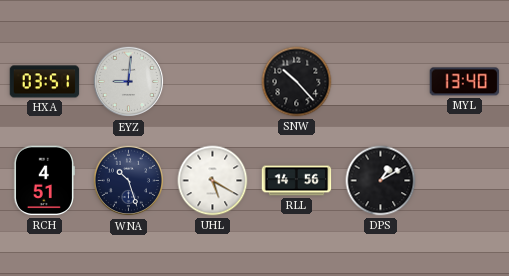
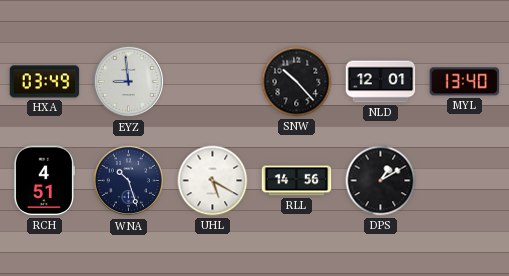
HXA: 03:51 -> 03:49 (45, 82)
EYZ: 9:01 -> 8:59 (129, 82)
NLD: none -> 12:01 (381, 82)
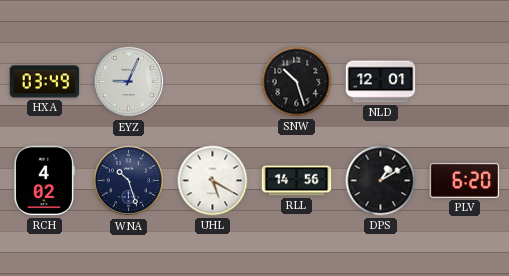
EYZ: 8:59 -> 9:04 (129, 82)
SNW: 10:23 -> 10:27 (297, 82)
MYL: 13:40 -> none (465, 82)
RCH: 4:51 -> 4:02 (44, 181)
PLV: none -> 6:20 (465, 180)
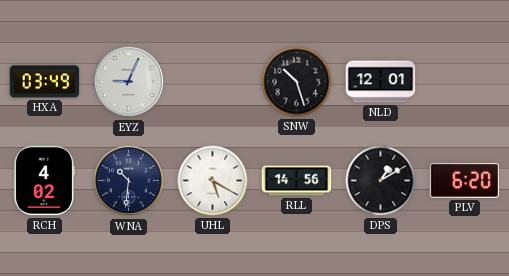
WNA: 10:27 -> 10:31 (129, 181)
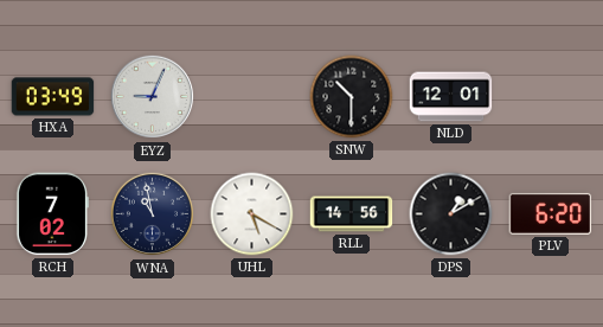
SNW: 10:27 -> 10:30 (352, 97)
RCH: 4:02 -> 7:02 (52, 214)
WNA: 10:31 -> 10:58 (153, 214)
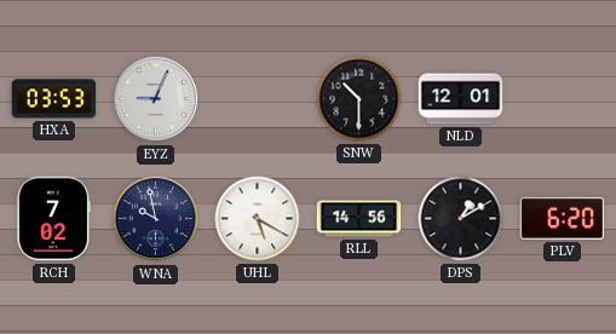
HXA: 03:49 -> 03:53 (54, 99)
WNA: 10:58 -> 9:58 (156, 219)
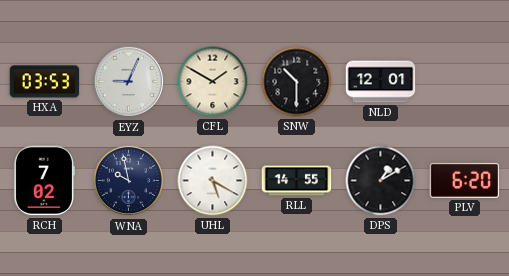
CFL: none -> 1:50 (213, 82)
RLL: 14:56 -> 14:55 (297, 181)
